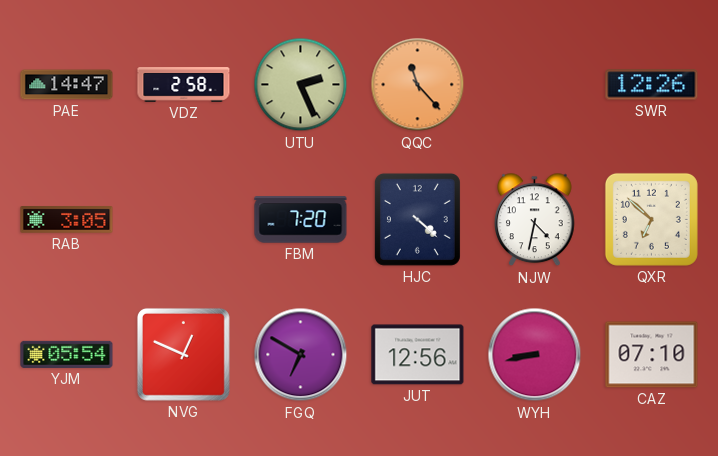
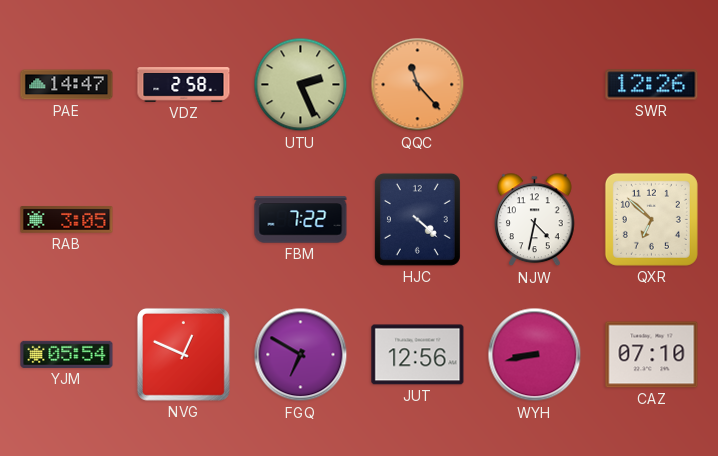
FBM: 7:20 -> 7:22 (301, 220)
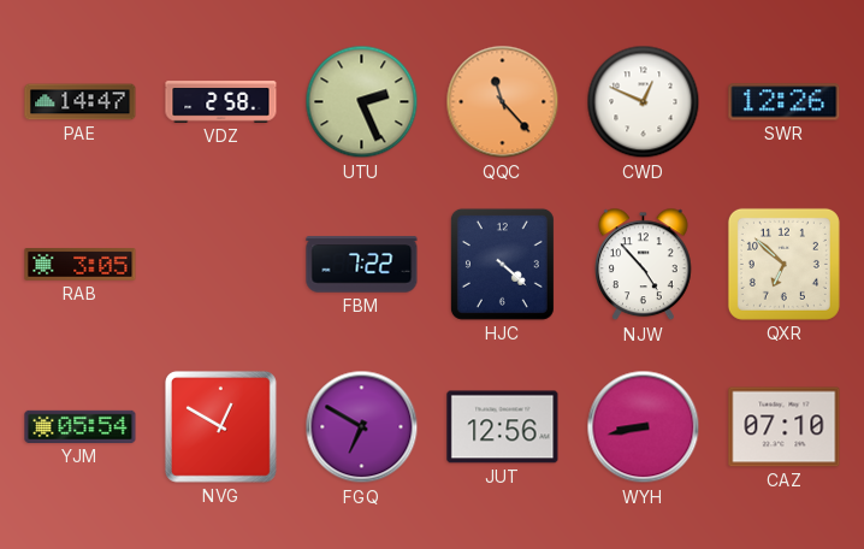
CWD: none -> 12:49 (644, 102)
NJW: 4:32 -> 4:53 (644, 265)
NVG: 12:49 -> 12:50 (220, 426)
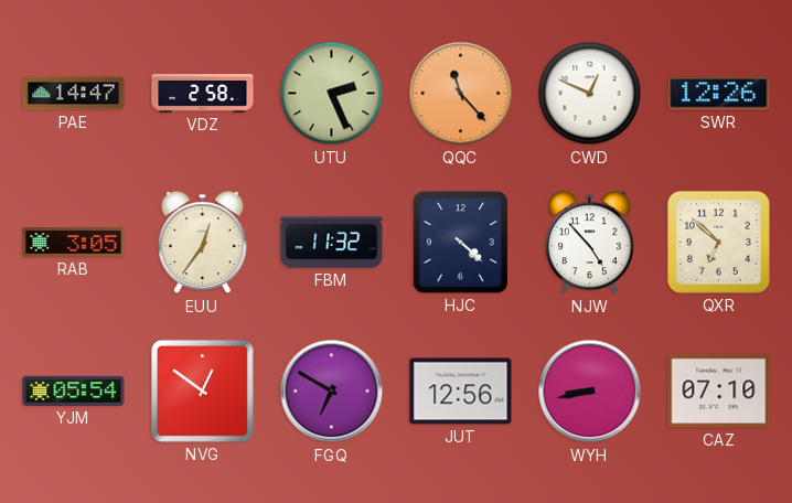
EUU: none -> 12:36 (203, 243)
FBM: 7:22 -> 11:32 (332, 243)
NVG: 12:50 -> 12:51 (202, 390)
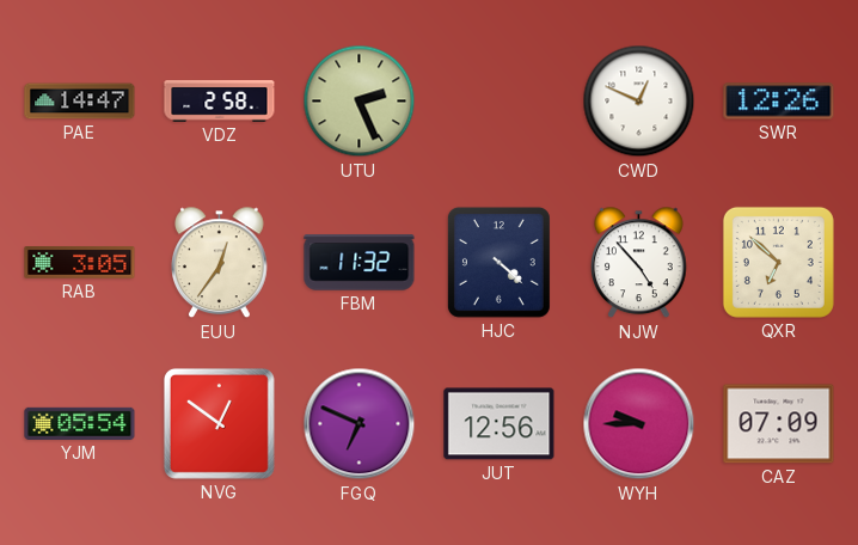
QQC: 11:23 -> none (461, 94)
FGQ: 6:50 -> 6:49 (360, 424)
WYH: 8:43 -> 9:45 (639, 424)
CAZ: 07:10 -> 07:09 (779, 424)
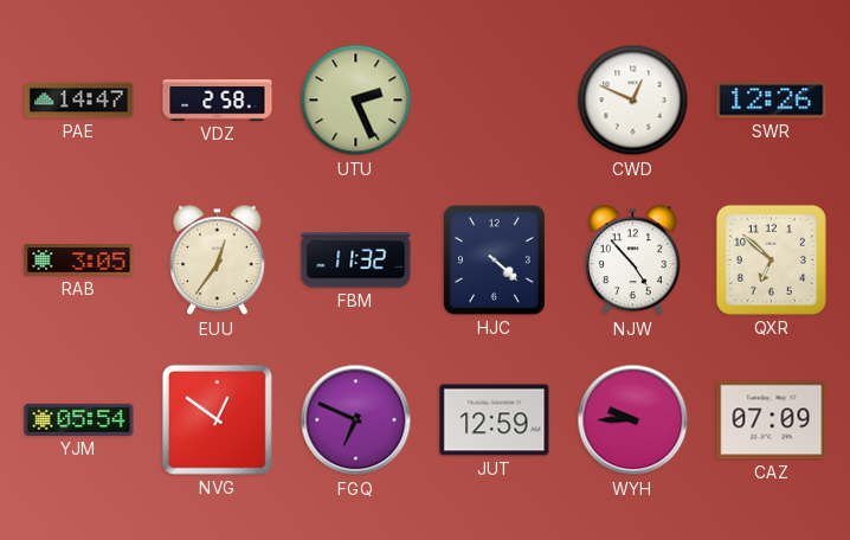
JUT: 12:56 -> 12:59 (495, 420)
